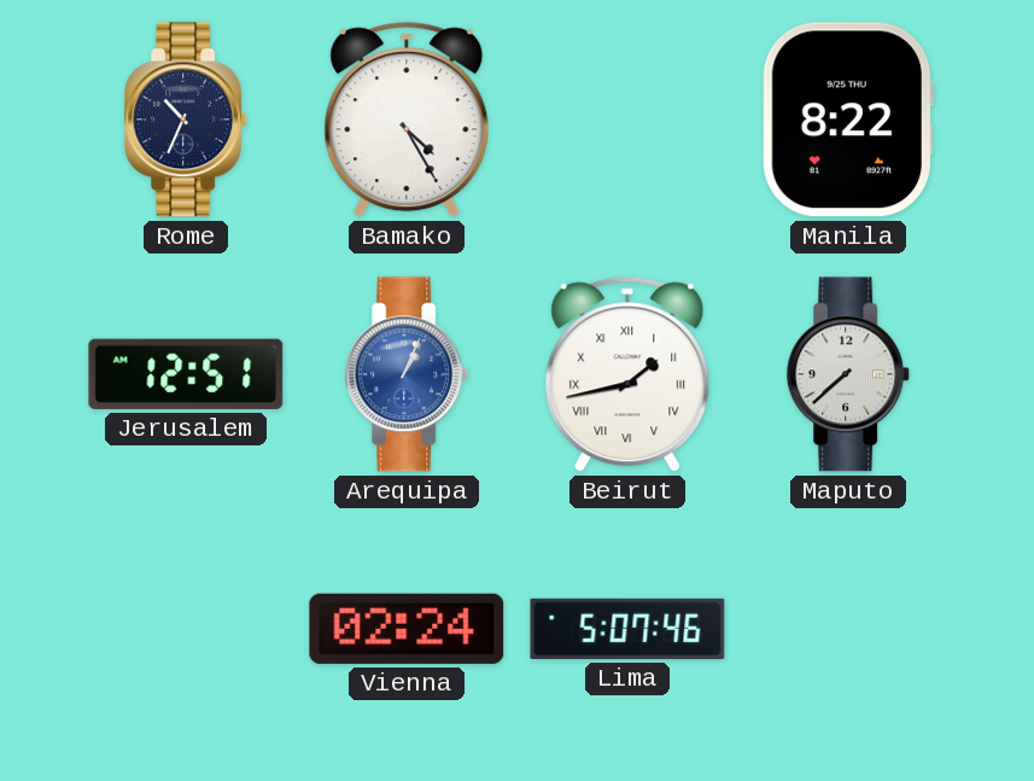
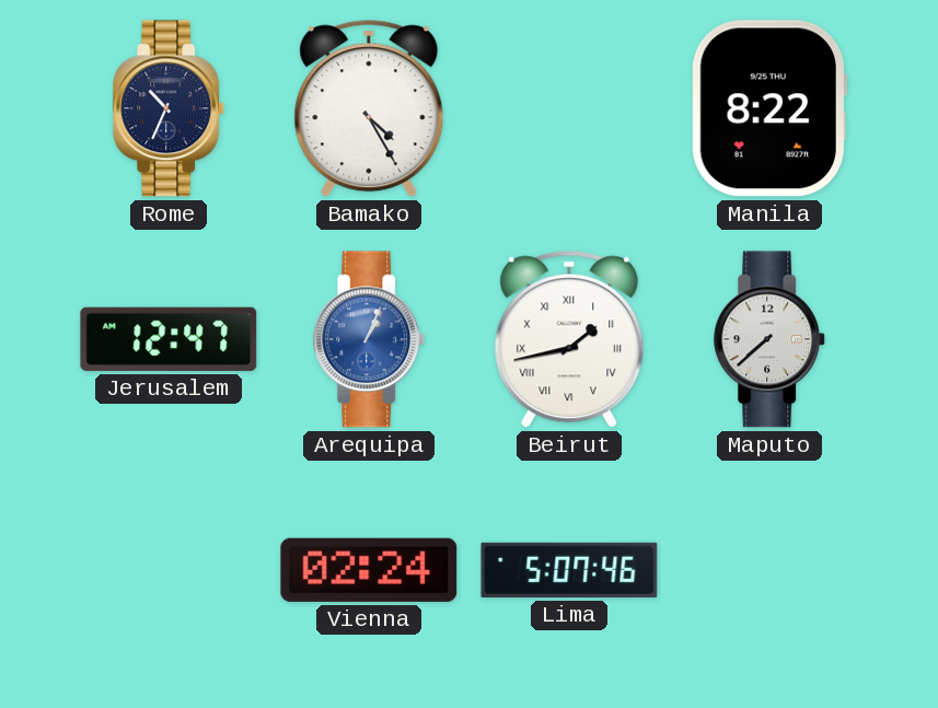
Jerusalem: 12:51 -> 12:47 (169, 339)
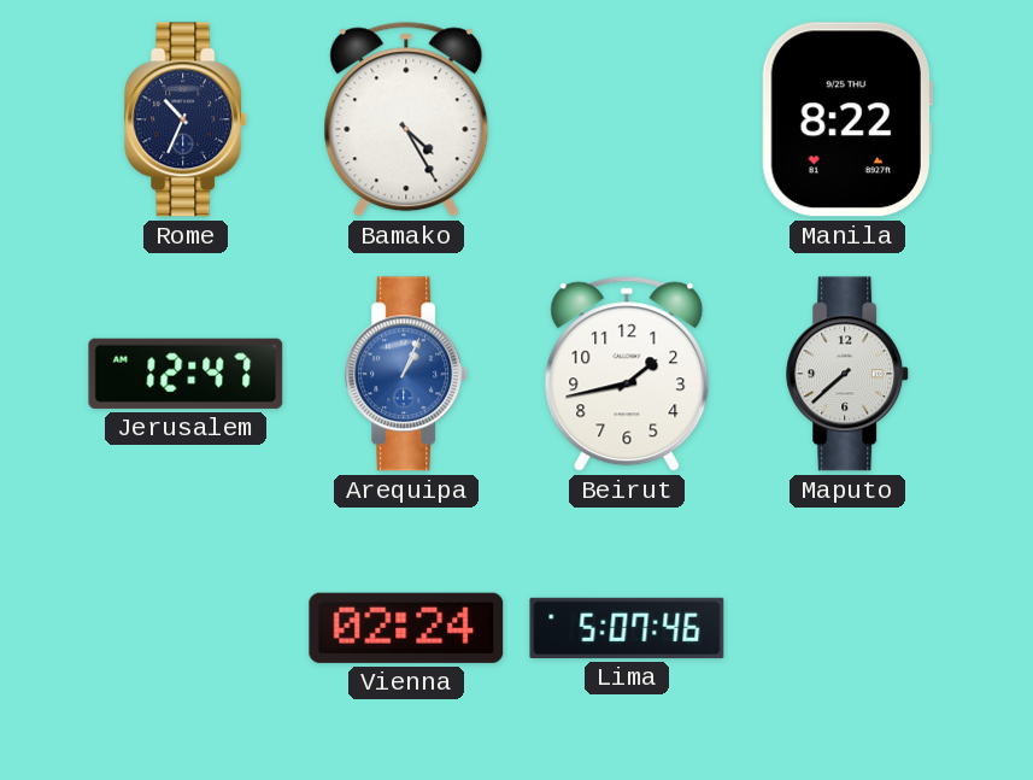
Beirut numerals: Roman -> Arabic (627, 374)
